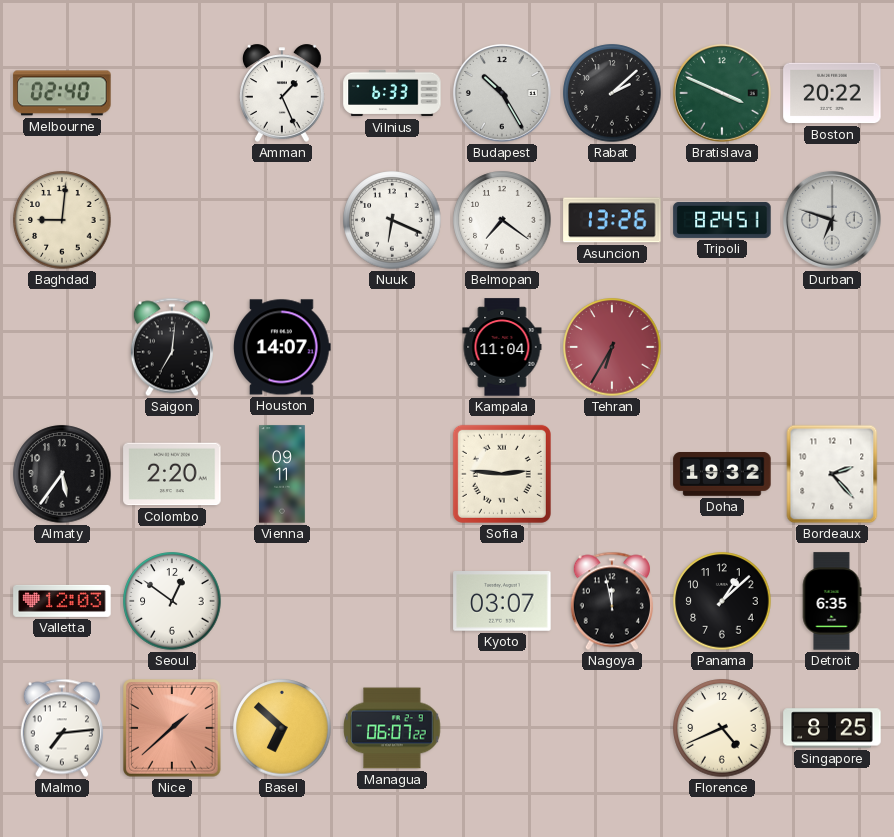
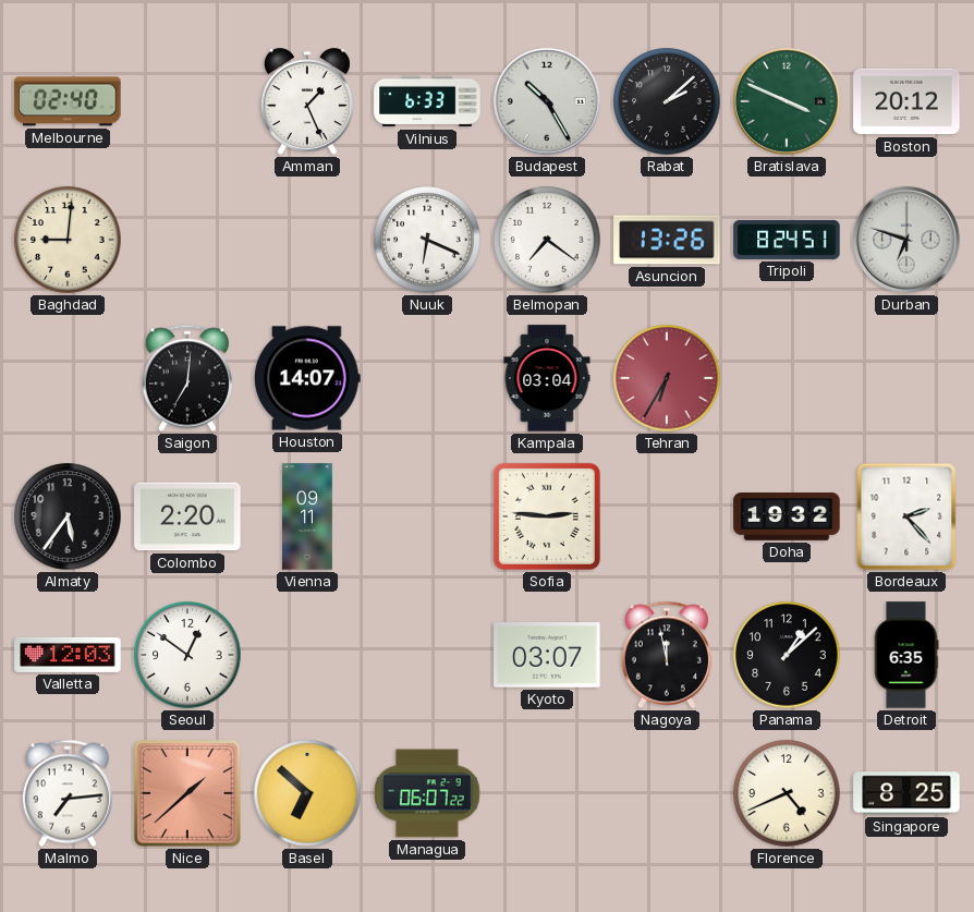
Boston: 20:22 -> 20:12 (906, 101)
Kampala: 11:04 -> 03:04 (547, 378)
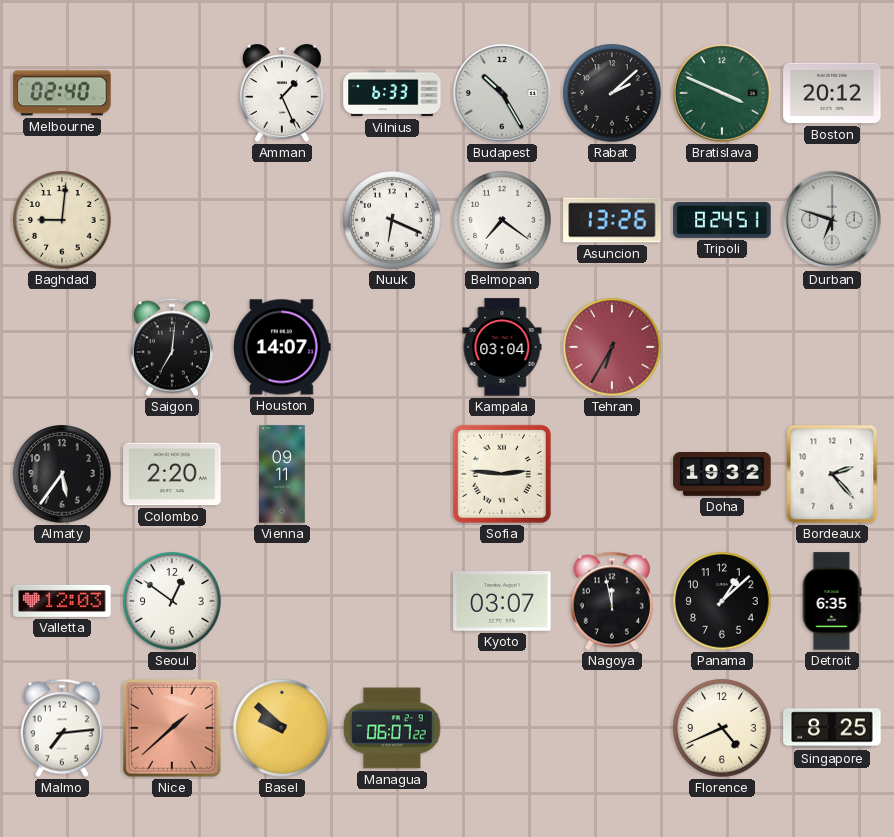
Basel: 6:52 -> 9:52 (282, 728)
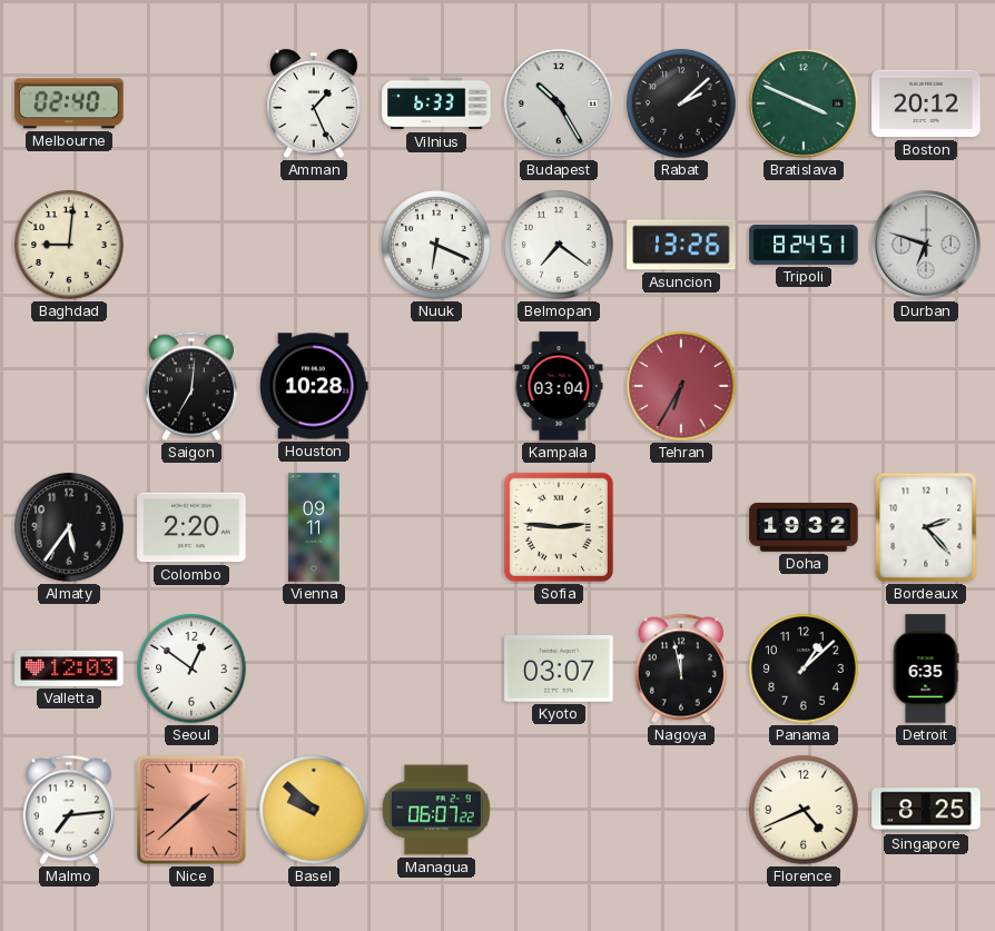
Houston: 14:07 -> 10:28 (315, 386)
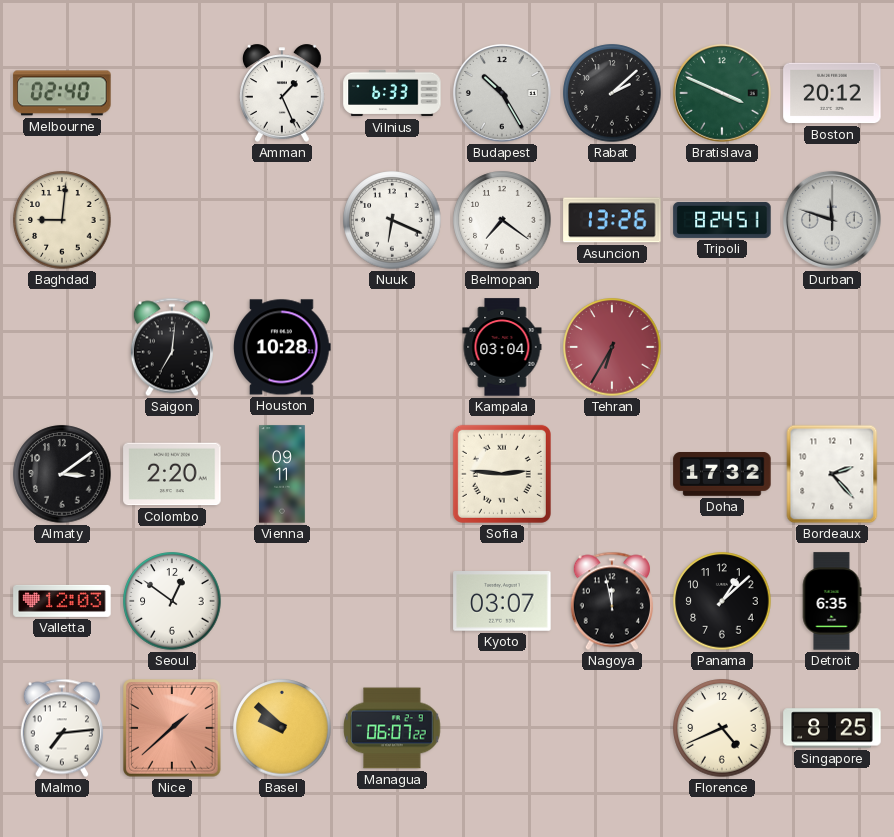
Durban: 6:48 -> 11:48 (832, 220)
Almaty: 5:36 -> 3:09 (62, 474)
Doha: 19:32 -> 17:32 (722, 475)
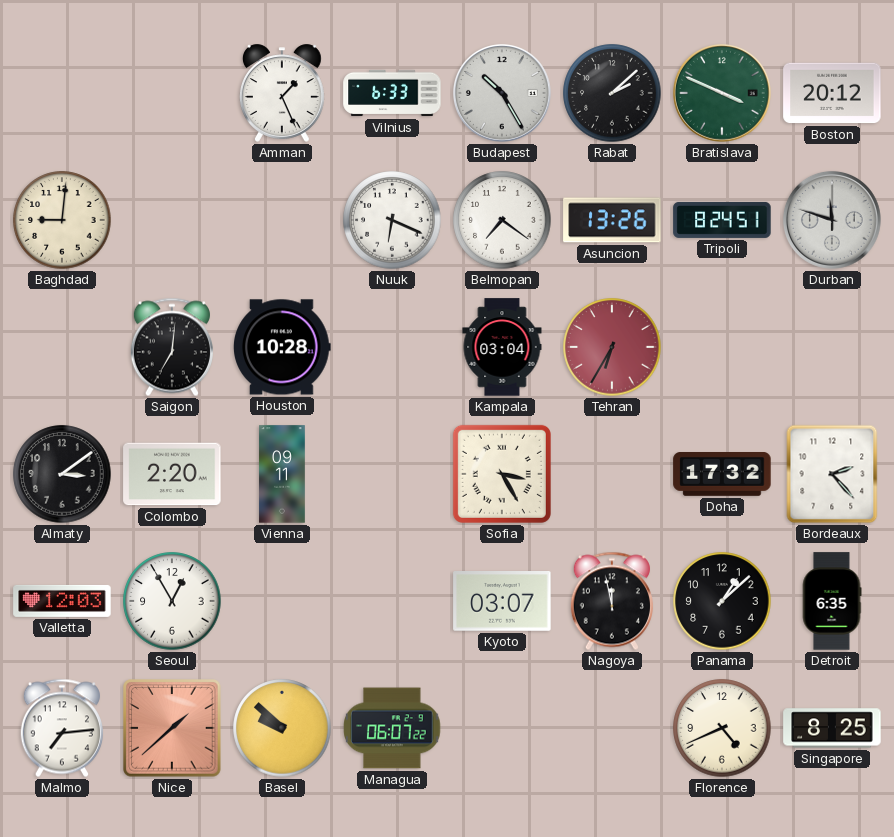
Melbourne: 02:40 -> none (62, 93)
Sofia: 2:46 -> 3:25 (502, 474)
Seoul: 12:51 -> 12:55 (172, 601)
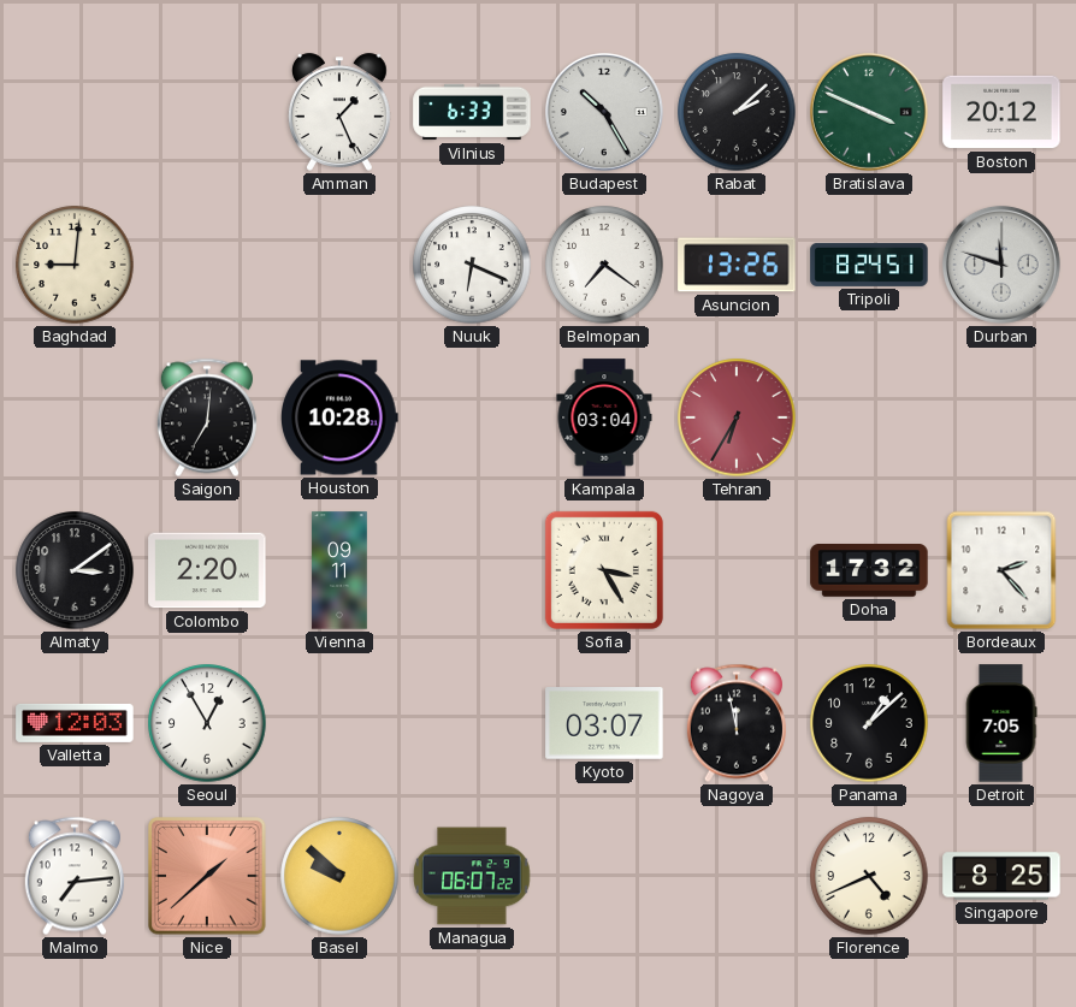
Detroit: 6:35 -> 7:05 (1001, 723)
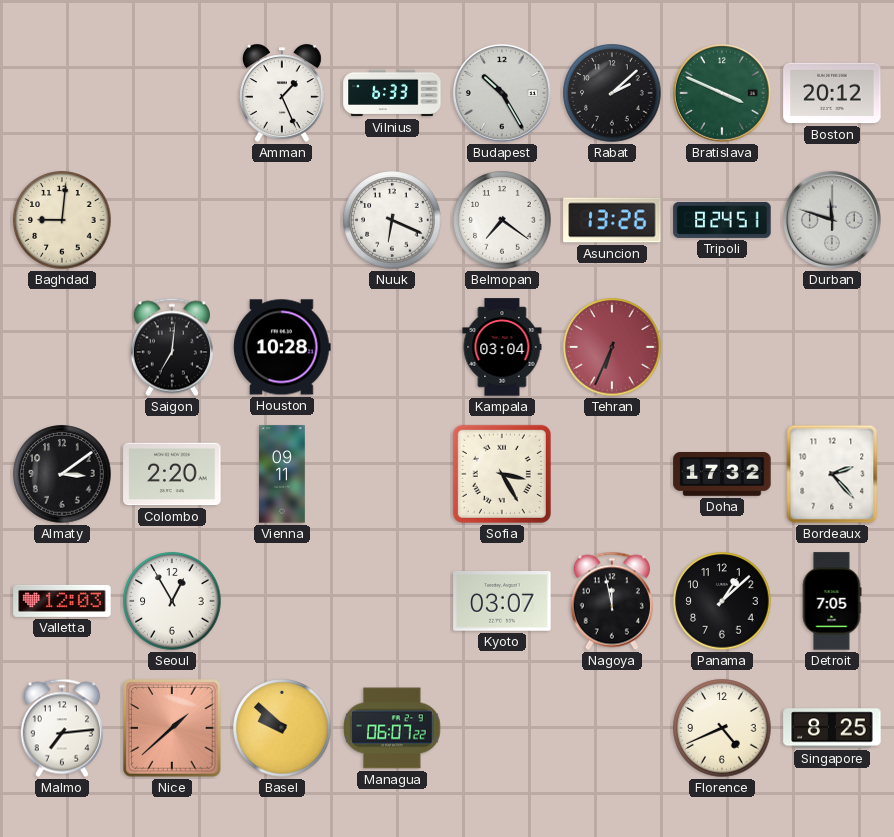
Tehran: 6:35 -> 6:34 (612, 347)
